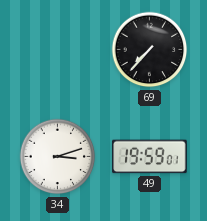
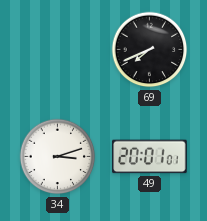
69: 7:37 -> 7:41 (150, 50)
49: 19:59 -> 20:01 (150, 157)
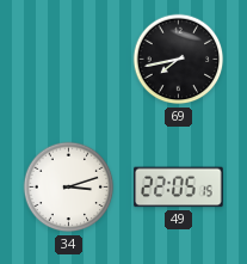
69: 7:41 -> 7:43 (179, 60)
49: 20:01 -> 22:05 (179, 188)
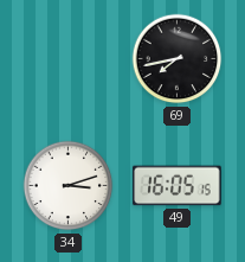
49: 22:05 -> 16:05 (178, 186)
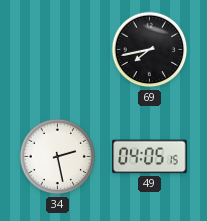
34: 3:12 -> 2:28 (58, 157)
49: 16:05 -> 04:05 (150, 157)
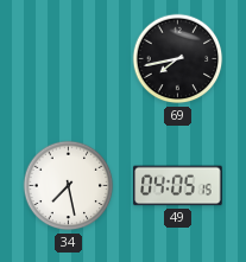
34: 2:28 -> 7:28 (69, 186)
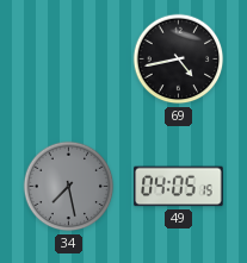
69: 7:43 -> 4:43 (179, 60)
34 dial: white -> grey (69, 187)
